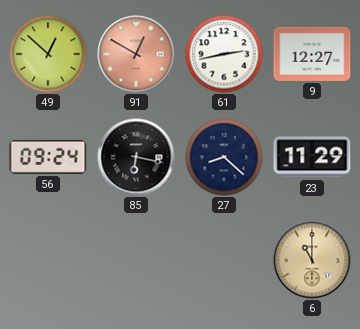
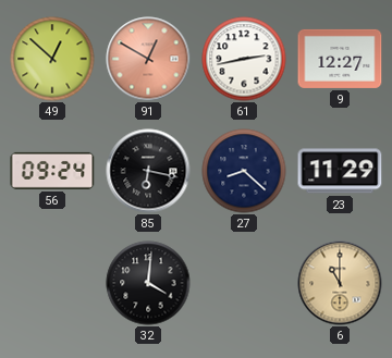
32: none -> 4:01 (148, 283)
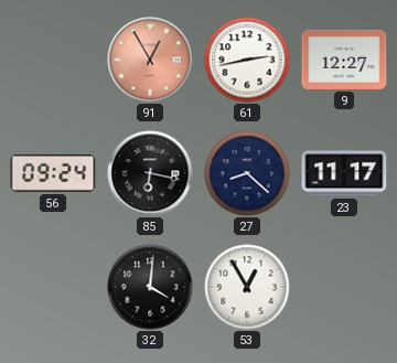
49: 12:52 -> none (52, 59)
91: 12:50 -> 12:55 (150, 60)
23: 11:29 -> 11:17 (344, 173)
53: none -> 12:55 (247, 287)
6: 11:00 -> none (340, 283)
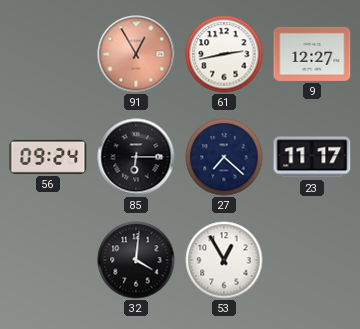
85: 6:17 -> 6:15 (136, 157)
27: 8:22 -> 7:22 (224, 157)
